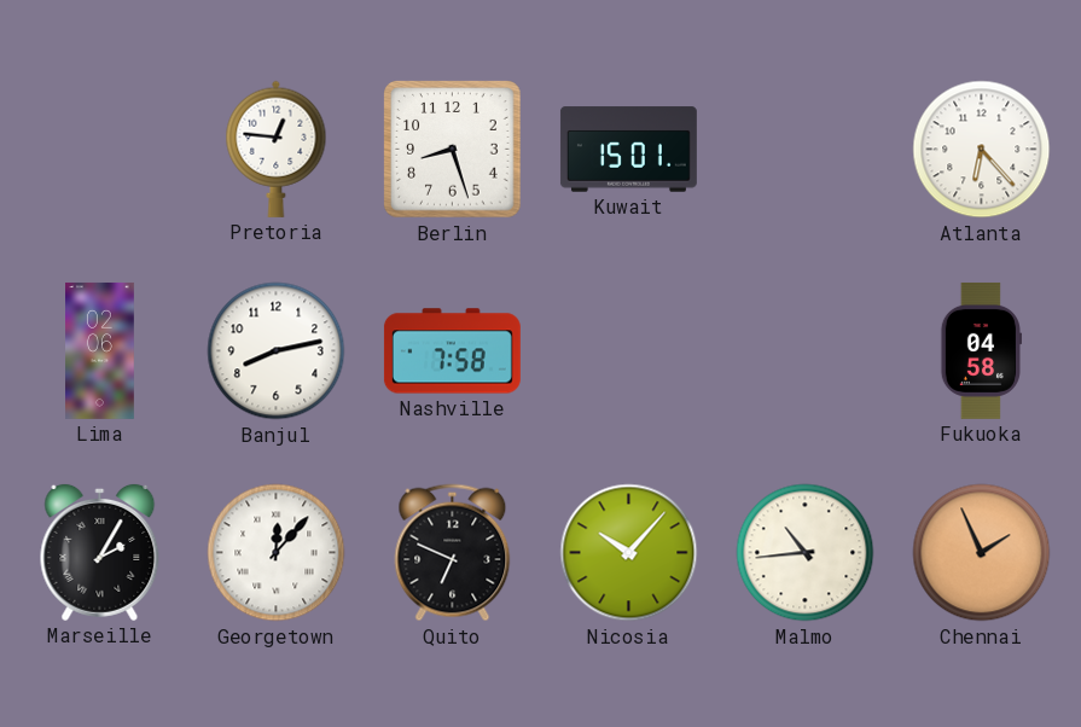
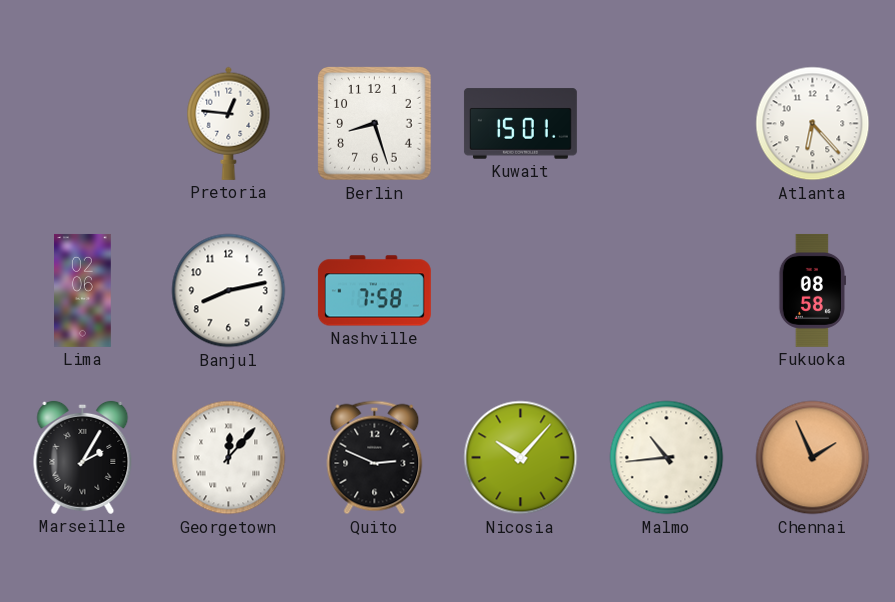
Fukuoka: 04:58 -> 08:58 (812, 290)
Quito: 6:49 -> 2:49 (375, 458)
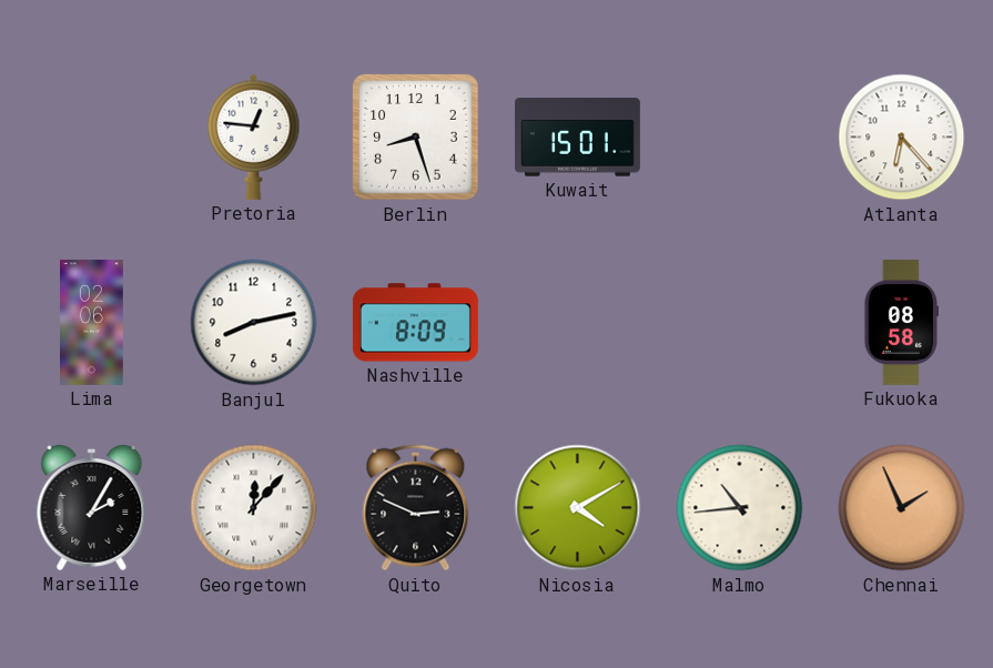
Nashville: 7:58 -> 8:09 (415, 323)
Nicosia: 10:07 -> 4:10 (578, 508)
